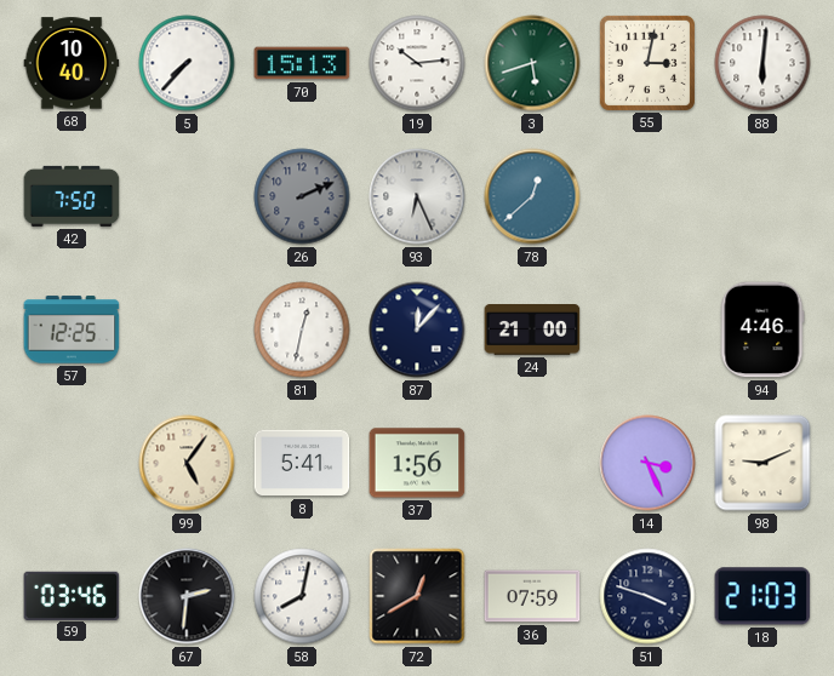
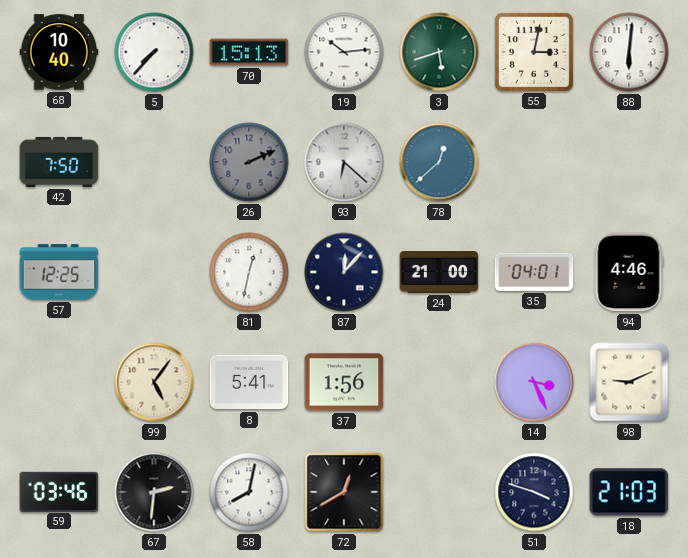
93: 6:26 -> 6:22 (344, 162)
35: none -> 04:01 (534, 272)
36: 07:59 -> none (532, 596)
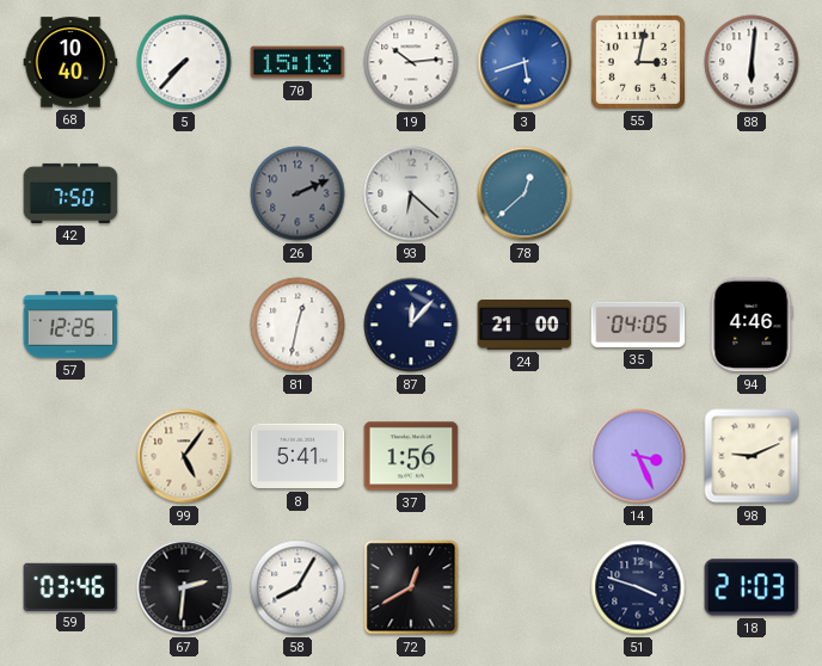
3 dial: green -> blue (525, 62)
35: 04:01 -> 04:05 (638, 325)
58: 8:02 -> 8:05 (297, 587)
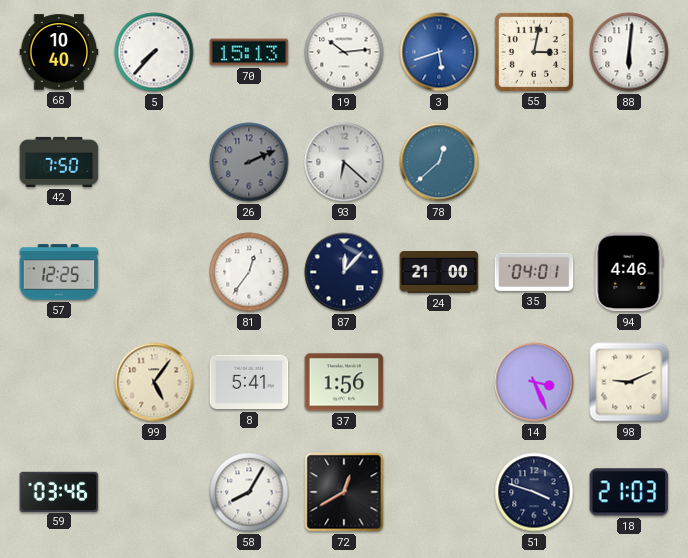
81: 12:32 -> 12:36 (249, 272)
35: 04:05 -> 04:01 (534, 272)
67: 2:31 -> none (184, 587)
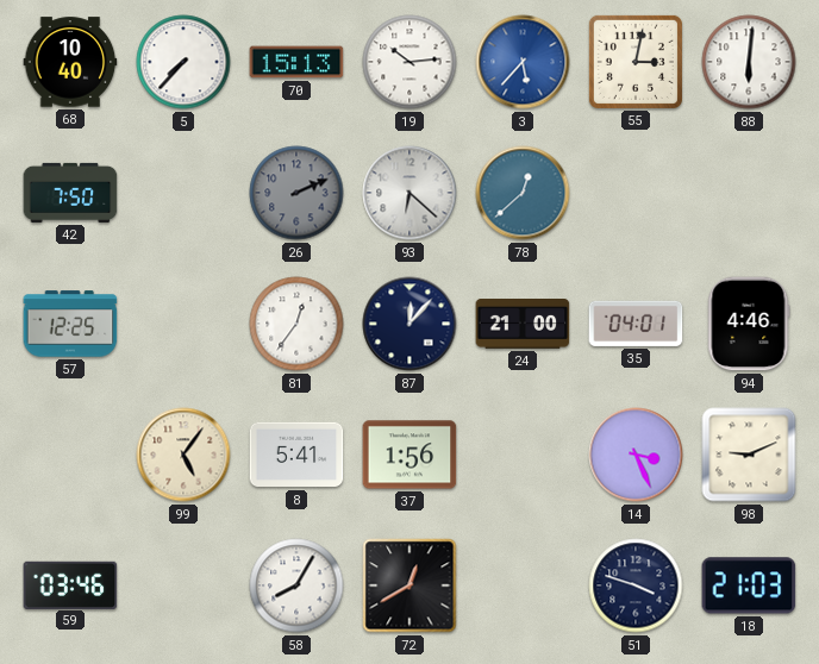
3: 5:42 -> 5:37 (523, 62)
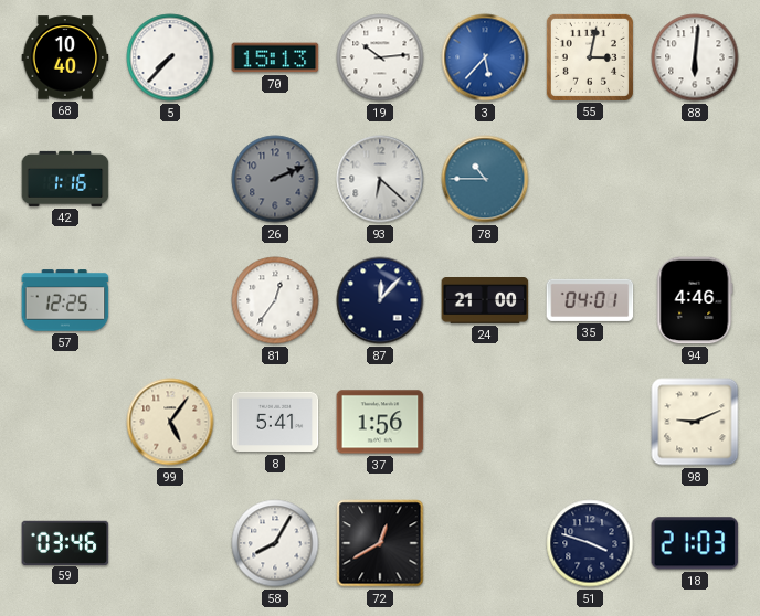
42: 7:50 -> 1:16 (65, 179)
78: 12:38 -> 10:45 (485, 179)
14: 3:26 -> none (636, 455)
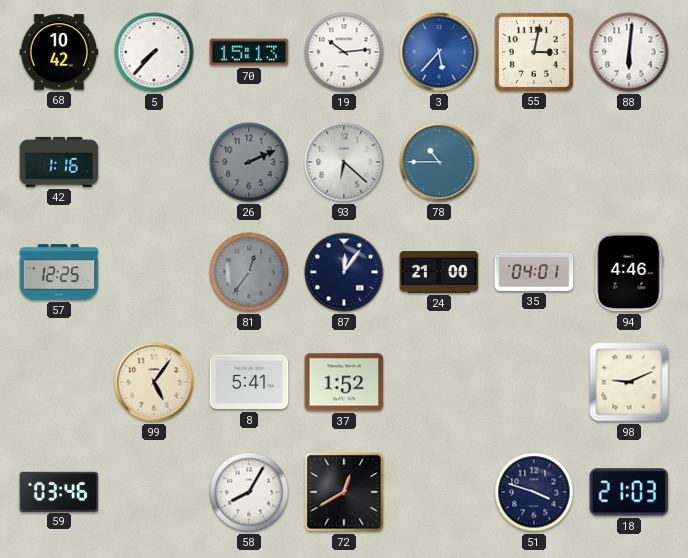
68: 10:40 -> 10:42 (59, 52)
81 dial: white -> grey (249, 272)
87: 12:07 -> 12:06 (344, 272)
37: 1:56 -> 1:52 (344, 382)
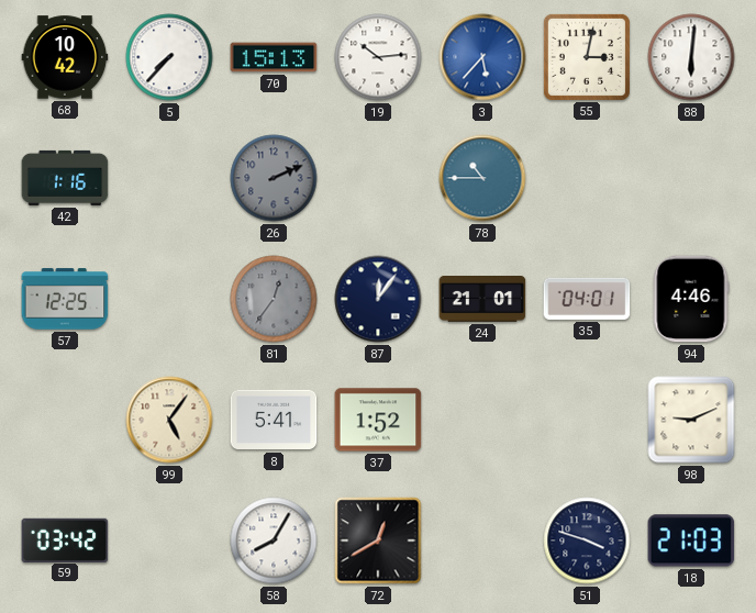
93: 6:22 -> none (344, 162)
24: 21:00 -> 21:01 (482, 300)
59: 03:46 -> 03:42 (65, 539)
